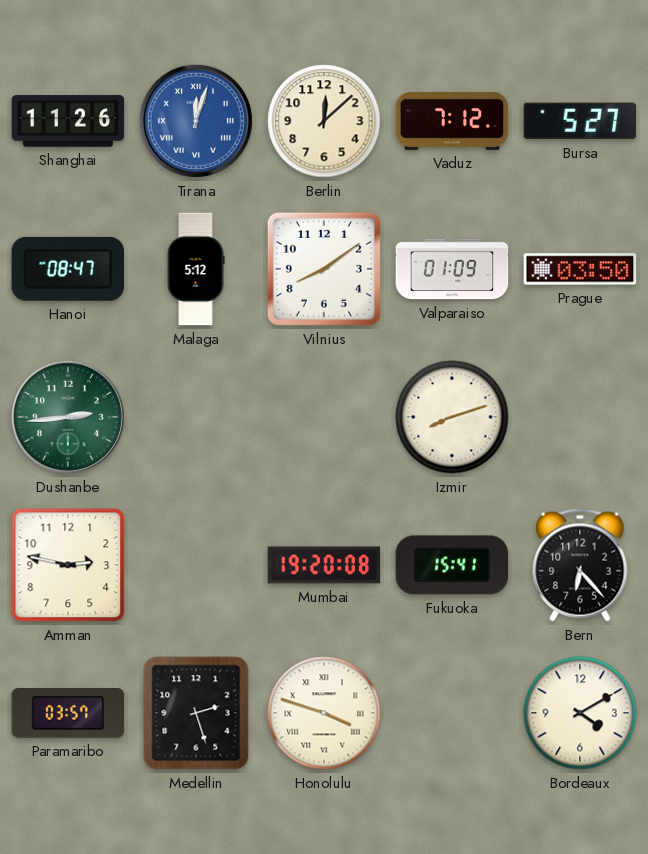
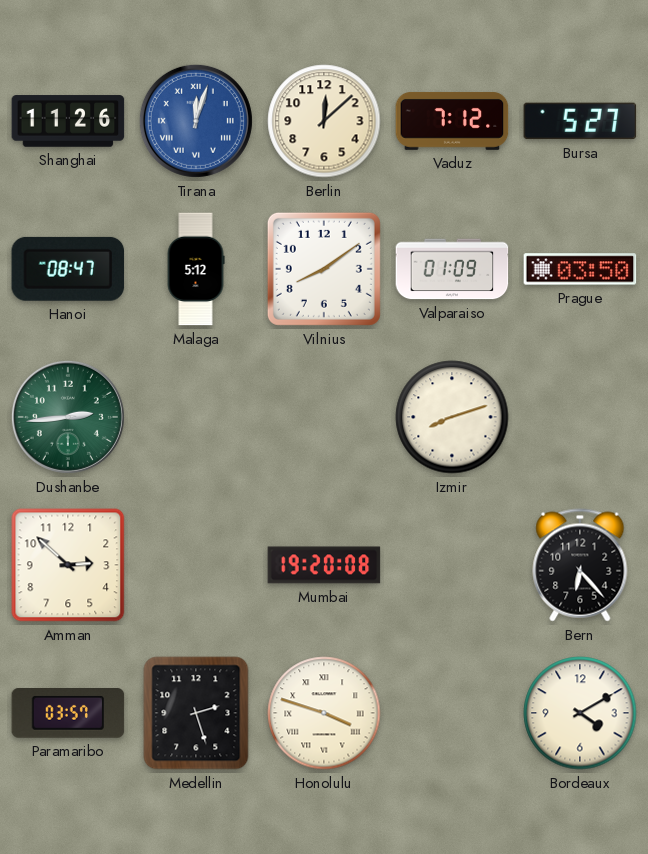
Amman: 2:47 -> 2:52 (68, 565)
Fukuoka: 15:41 -> none (452, 565)
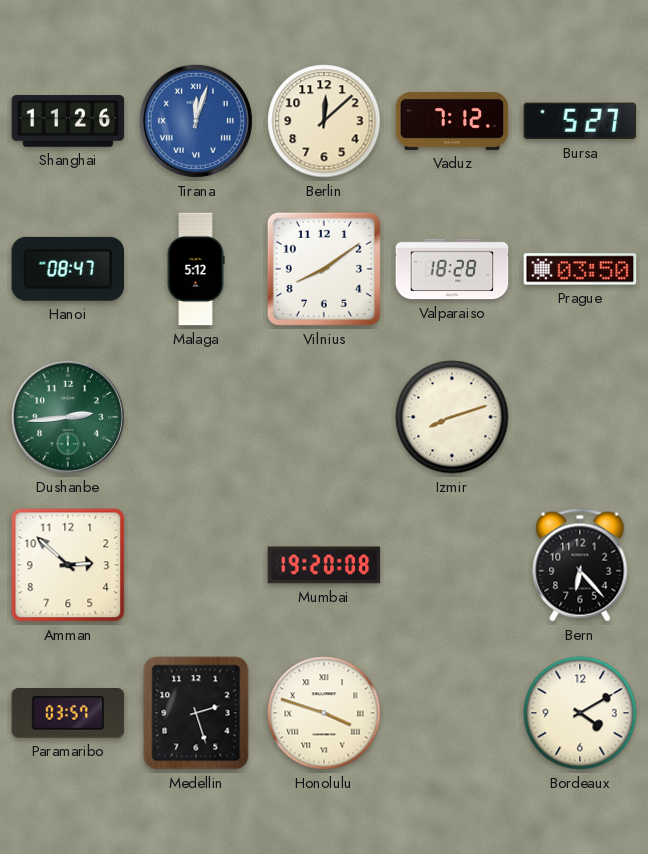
Valparaiso: 01:09 -> 18:28 (452, 269)
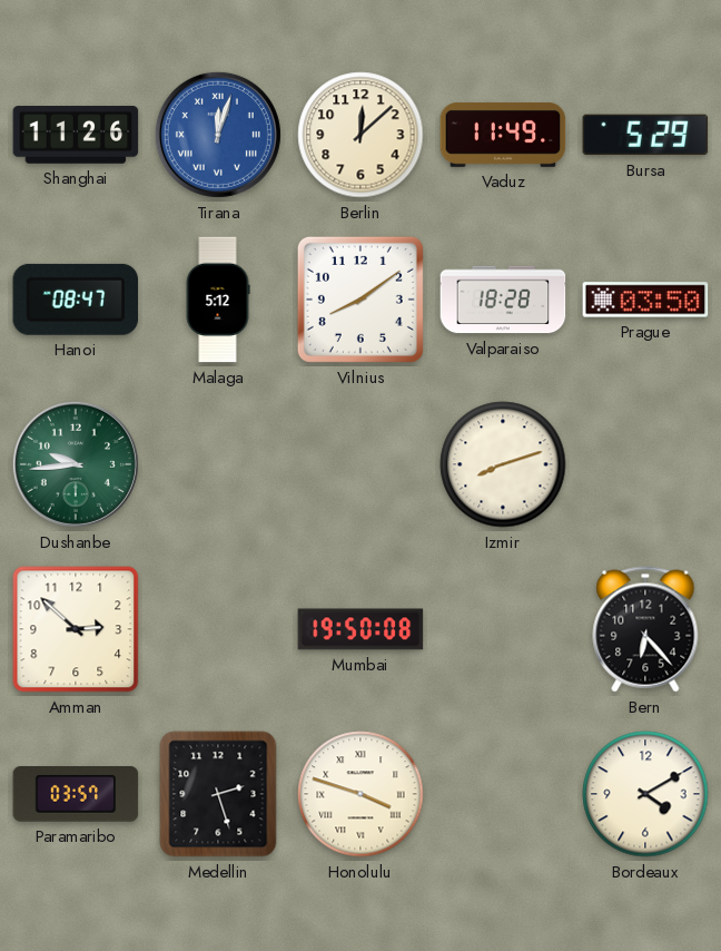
Vaduz: 7:12 -> 11:49 (503, 136)
Bursa: 5:27 -> 5:29 (645, 135)
Dushanbe: 2:44 -> 9:44 (76, 464)
Mumbai: 19:20 -> 19:50 (360, 629)
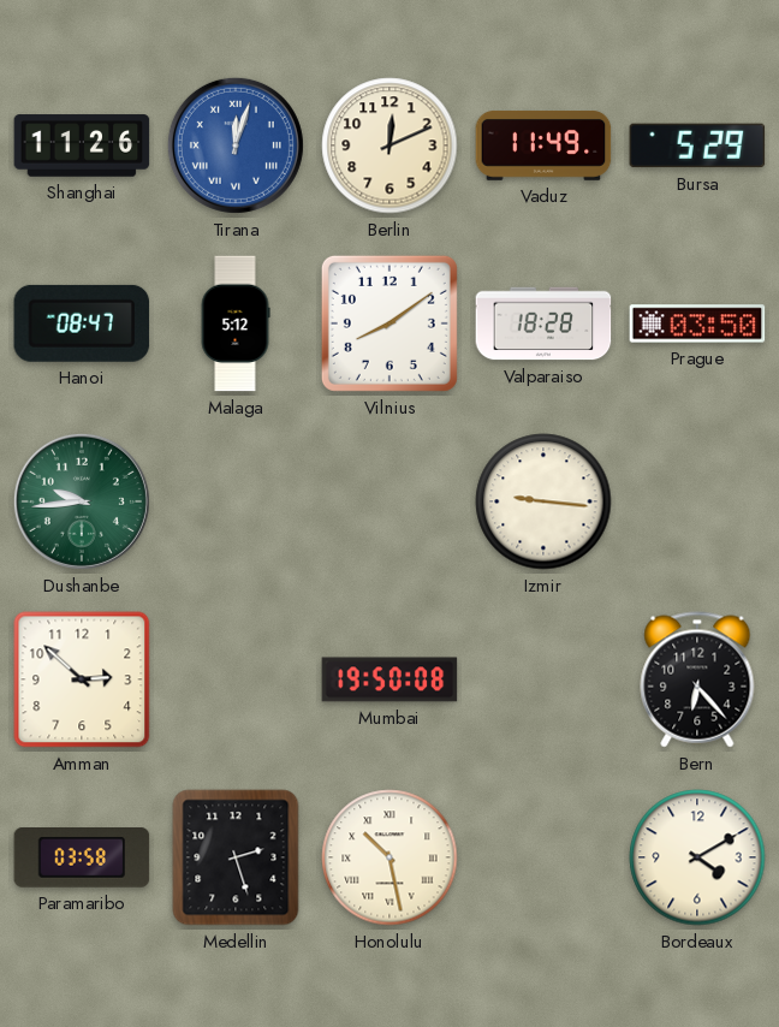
Berlin: 12:08 -> 12:11 (389, 146)
Izmir: 8:12 -> 9:16 (543, 501)
Paramaribo: 03:57 -> 03:58 (82, 859)
Honolulu: 3:48 -> 10:28 (389, 857)
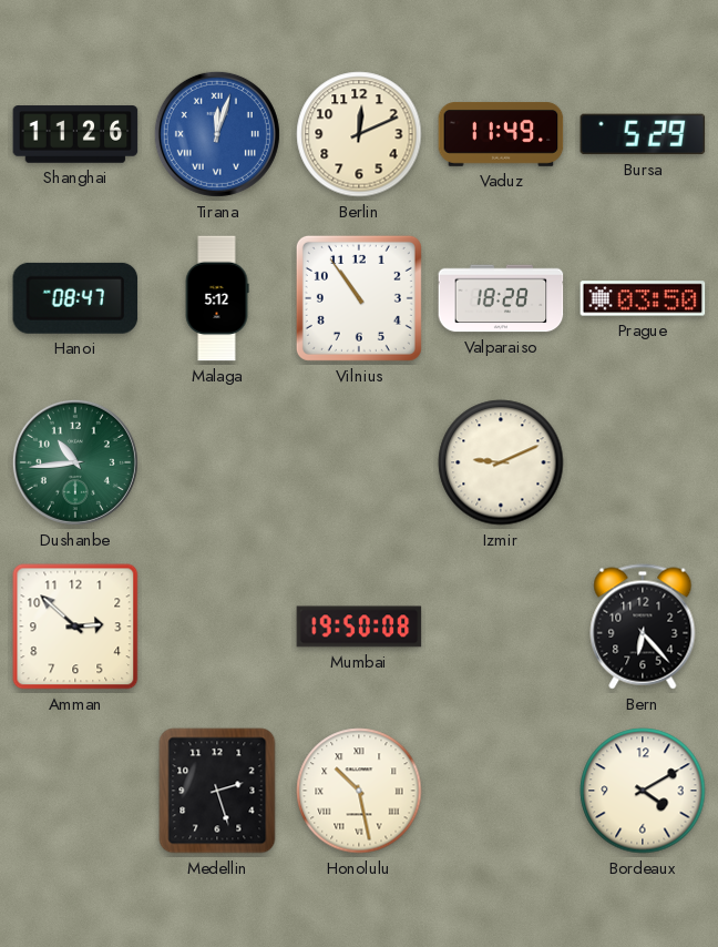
Vilnius: 8:09 -> 10:54 (359, 298)
Dushanbe: 9:44 -> 10:44 (75, 462)
Izmir: 9:16 -> 9:11 (501, 462)
Paramaribo: 03:58 -> none (82, 859)
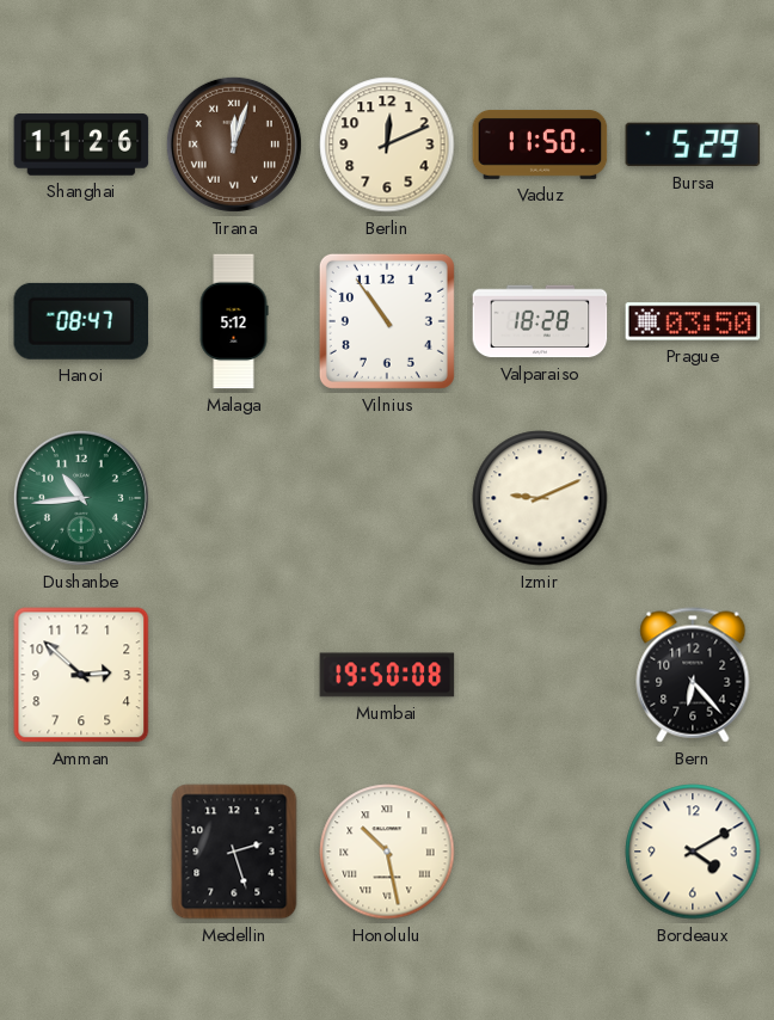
Tirana dial: blue -> brown (234, 145)
Vaduz: 11:49 -> 11:50 (540, 146)
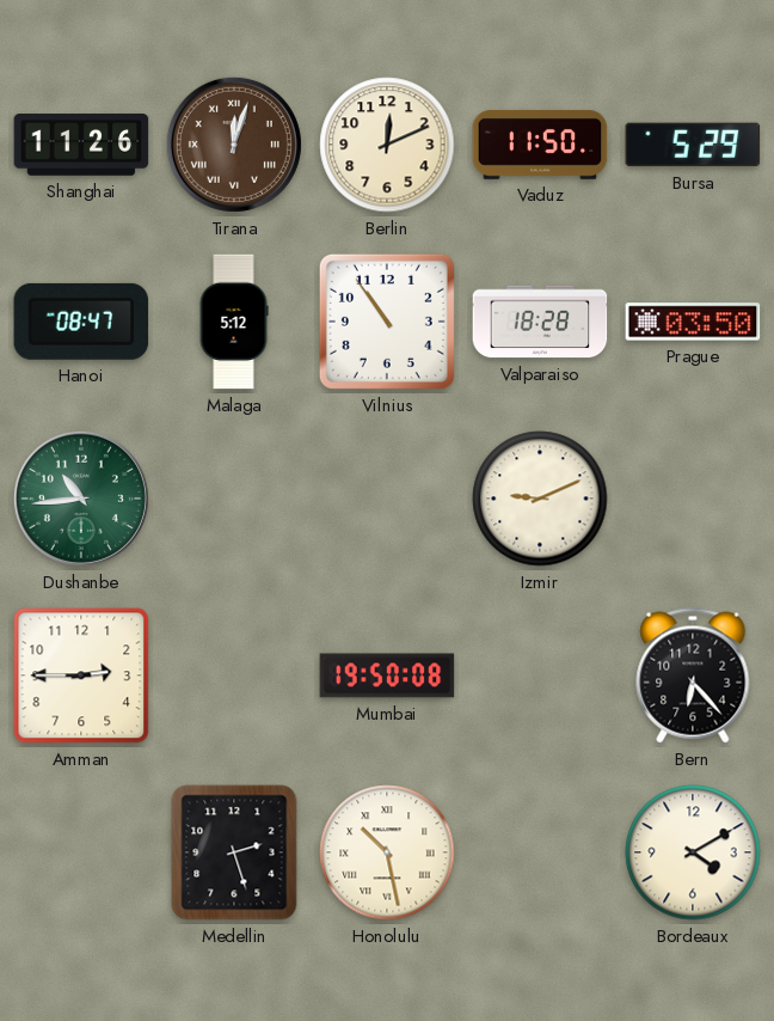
Amman: 2:52 -> 2:45 (81, 675)
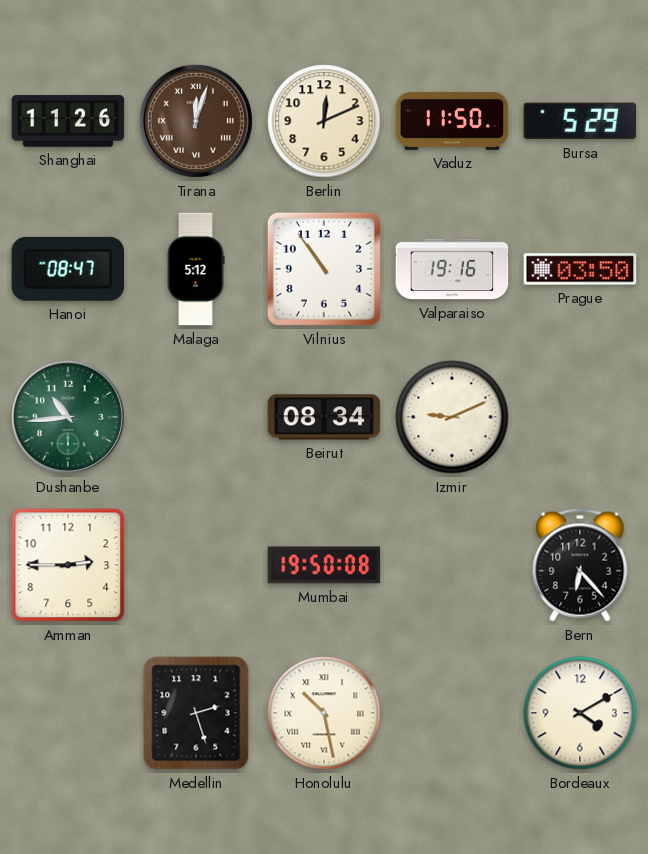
Valparaiso: 18:28 -> 19:16 (452, 269)
Beirut: none -> 08:34 (324, 417)
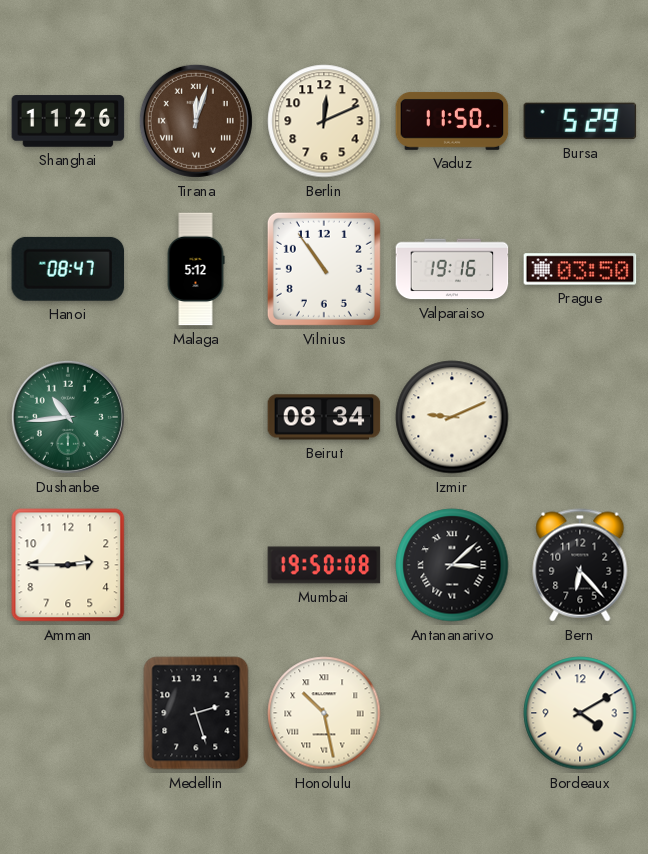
Antananarivo: none -> 3:08 (452, 565)
